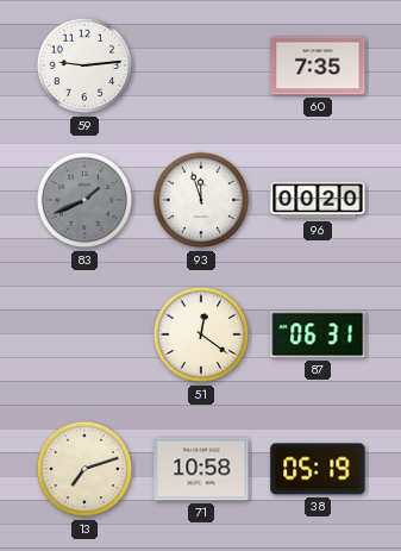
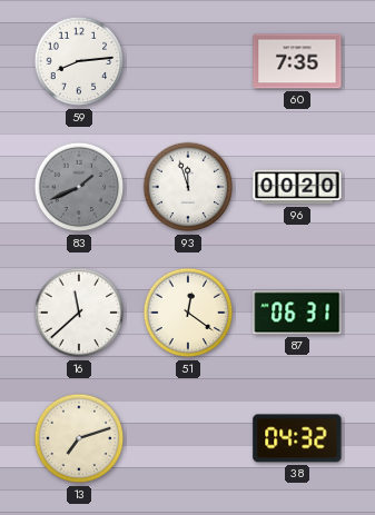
59: 9:14 -> 8:14 (79, 61)
16: none -> 11:38 (79, 313)
71: 10:58 -> none (201, 469)
38: 05:19 -> 04:32 (297, 438)
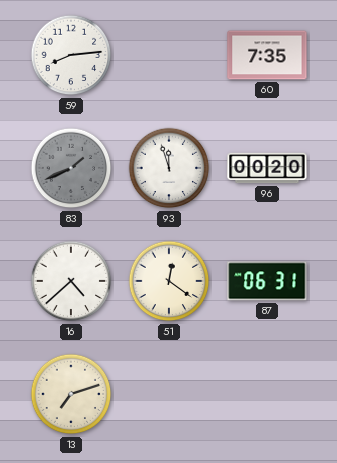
16: 11:38 -> 4:38 (71, 281)
38: 04:32 -> none (297, 438)
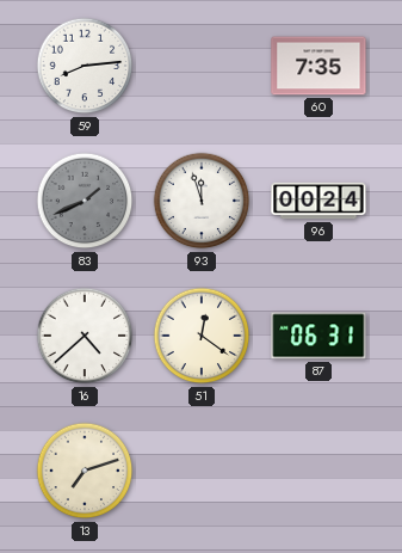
96: 00:20 -> 00:24 (318, 201)
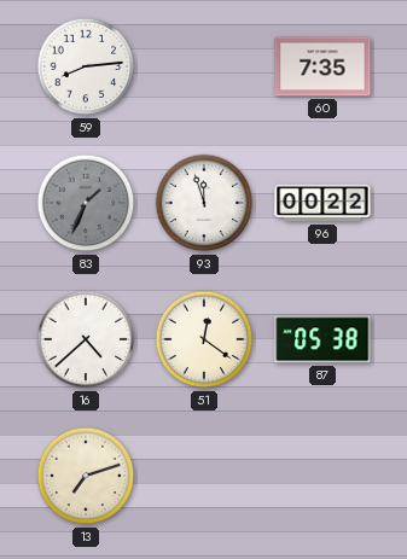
83: 1:41 -> 1:34 (86, 203)
96: 00:24 -> 00:22 (322, 203)
87: 06:31 -> 05:38 (322, 339)
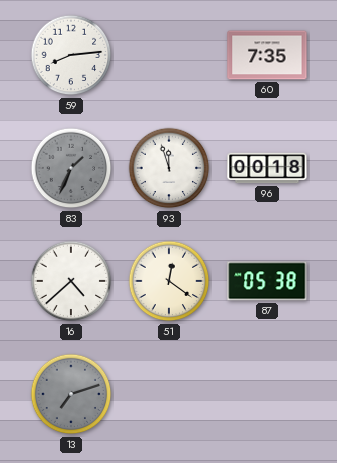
96: 00:22 -> 00:18 (267, 168)
13 dial: cream -> grey (71, 394)
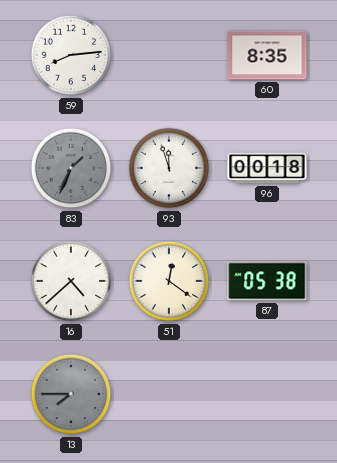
60: 7:35 -> 8:35 (267, 55)
13: 7:12 -> 7:45 (71, 394)
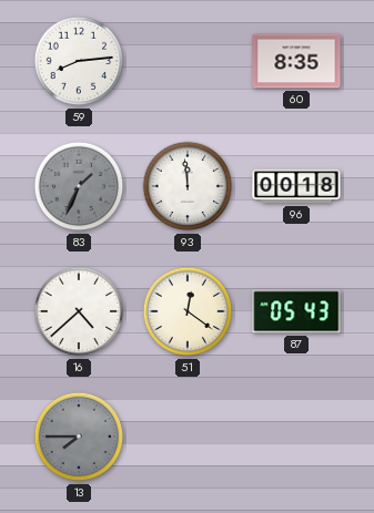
93: 11:57 -> 11:59 (188, 186)
87: 05:38 -> 05:43 (296, 311)
